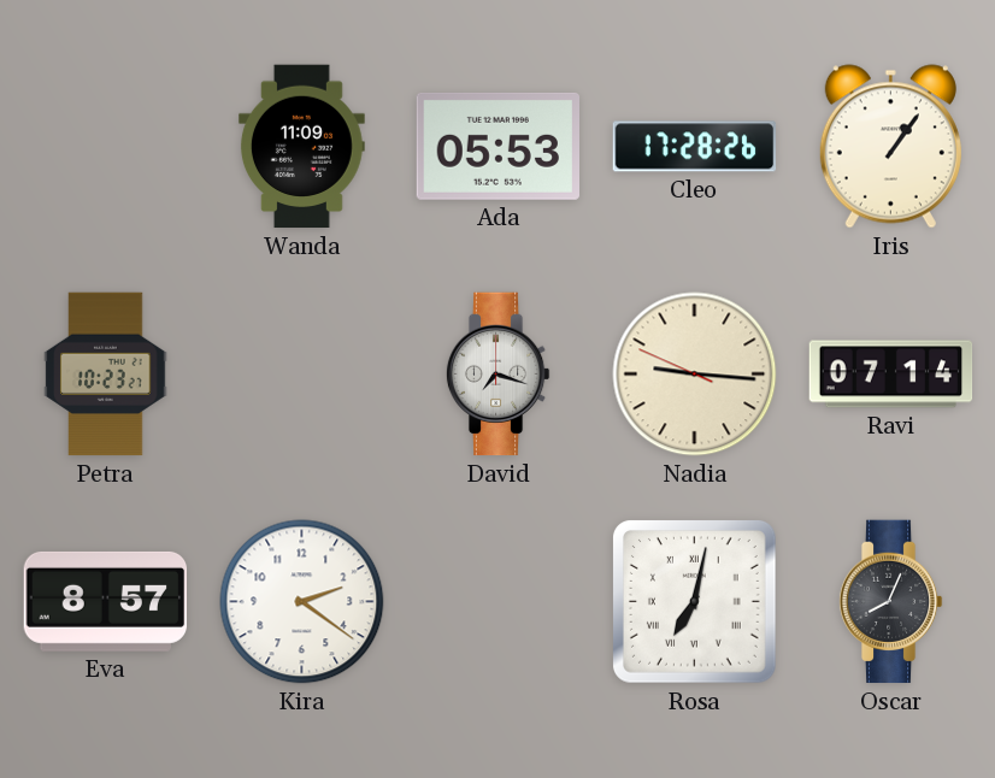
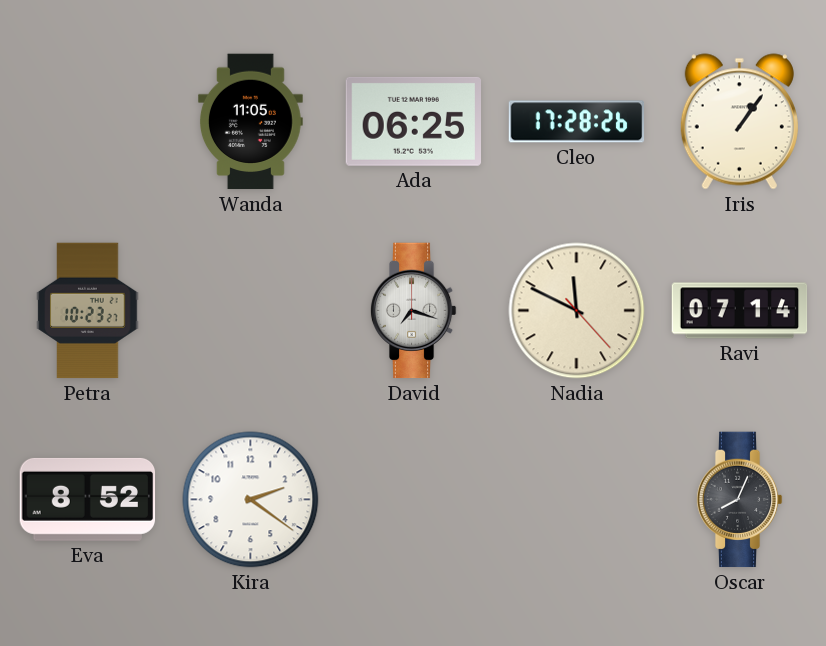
Wanda: 11:09 -> 11:05 (250, 122)
Ada: 05:53 -> 06:25 (414, 121)
Nadia: 9:15 -> 11:49 (577, 311)
Eva: 8:57 -> 8:52 (88, 499)
Rosa: 7:02 -> none (695, 602)
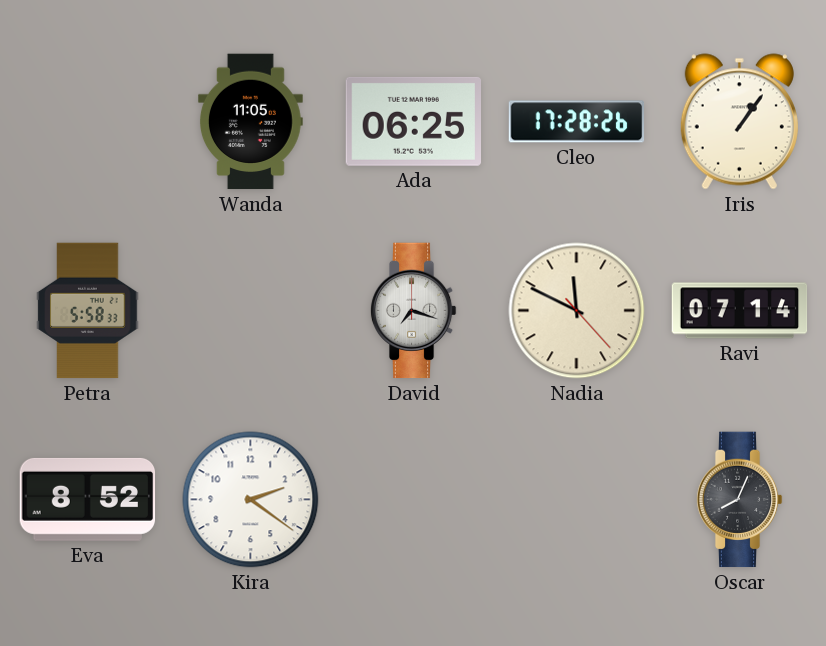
Petra: 10:23 -> 5:58 (88, 311)
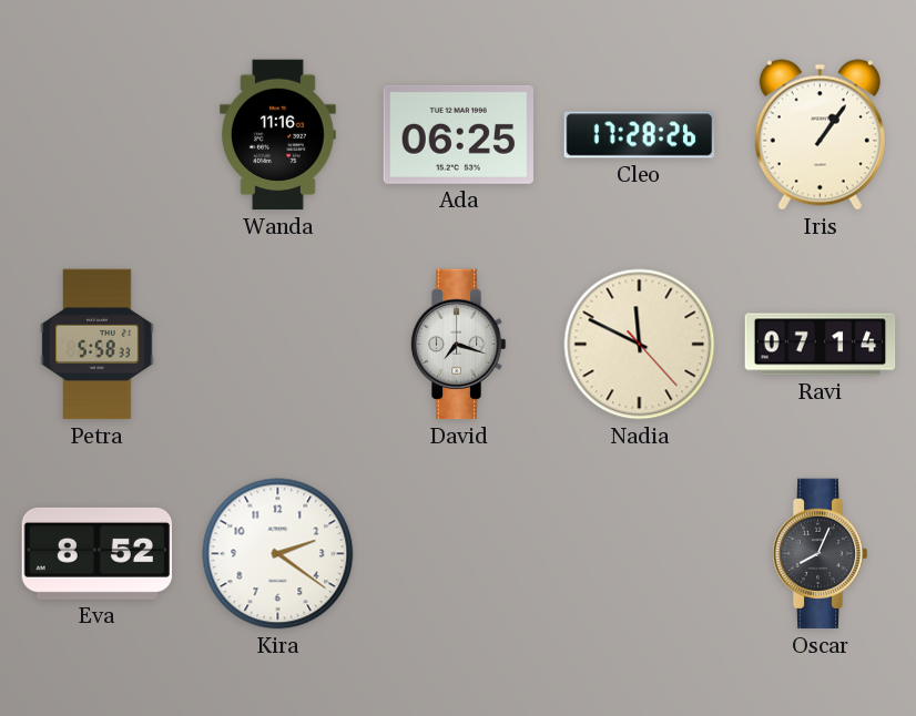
Wanda: 11:05 -> 11:16 (277, 135)
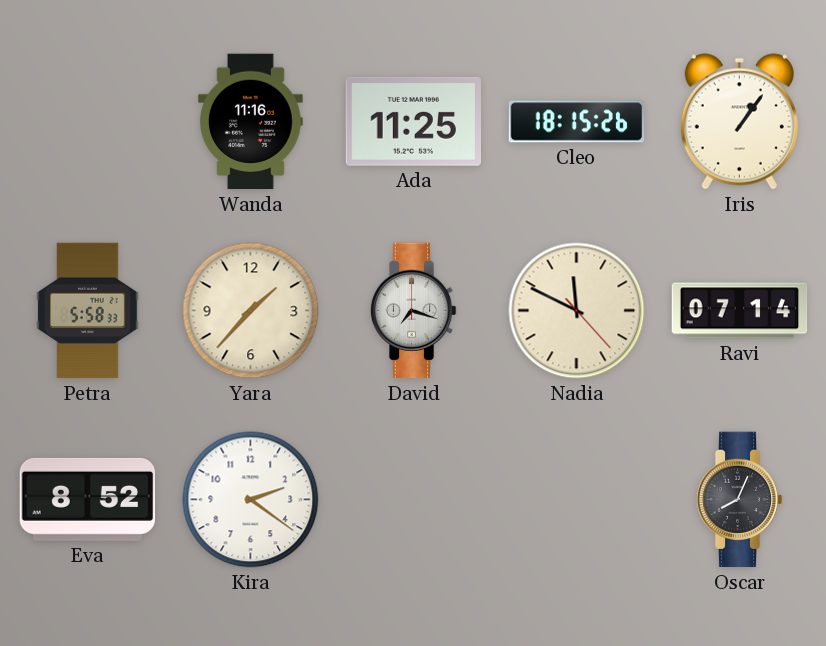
Ada: 06:25 -> 11:25 (414, 121)
Cleo: 17:28 -> 18:15 (577, 122)
Yara: none -> 1:37 (251, 311)
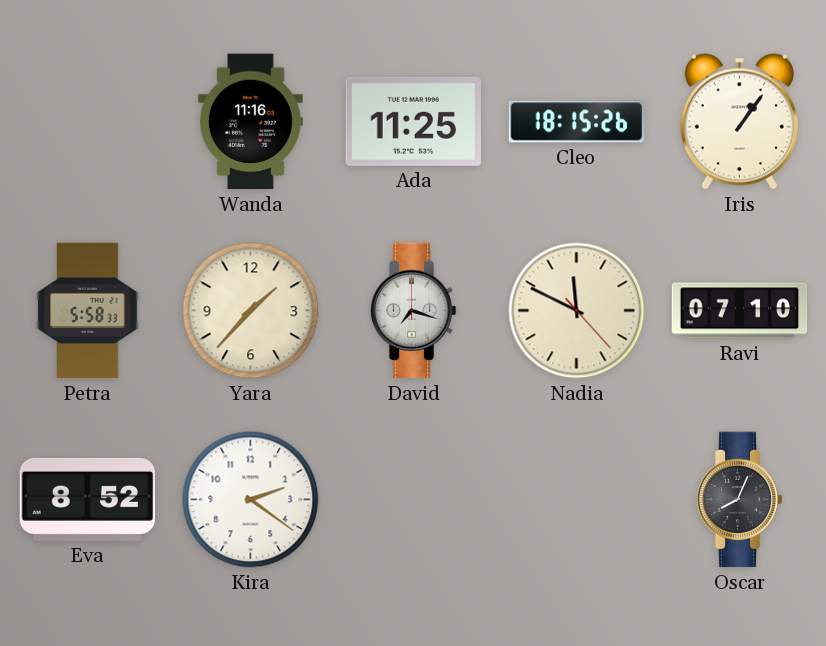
Ravi: 07:14 -> 07:10 (740, 311)
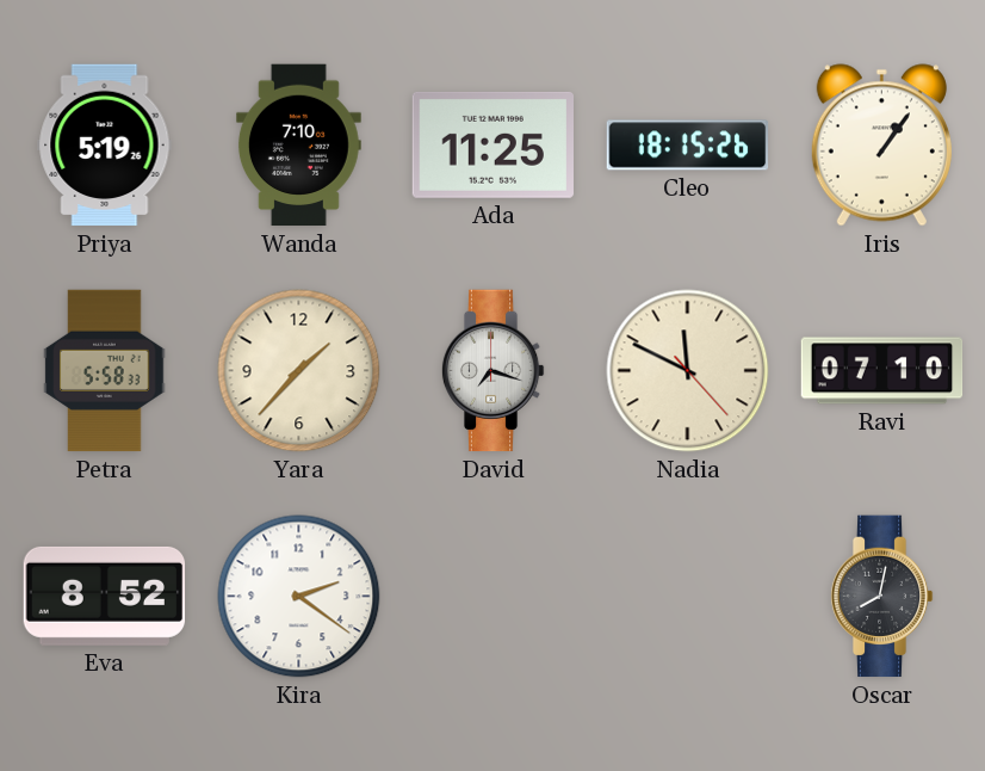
Priya: none -> 5:19 (105, 146)
Wanda: 11:16 -> 7:10 (298, 146)
Oscar: 8:04 -> 8:02 (881, 597)
